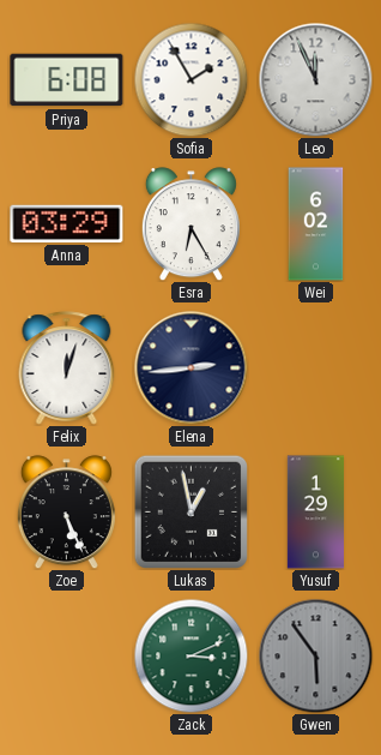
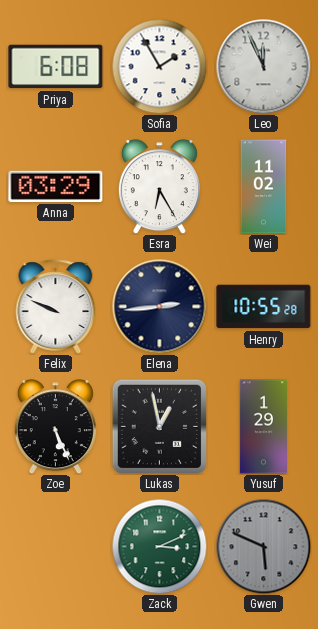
Wei: 6:02 -> 11:02 (264, 187)
Felix: 12:03 -> 9:49 (56, 307)
Henry: none -> 10:55 (264, 307)
Gwen: 5:54 -> 5:49 (263, 546)
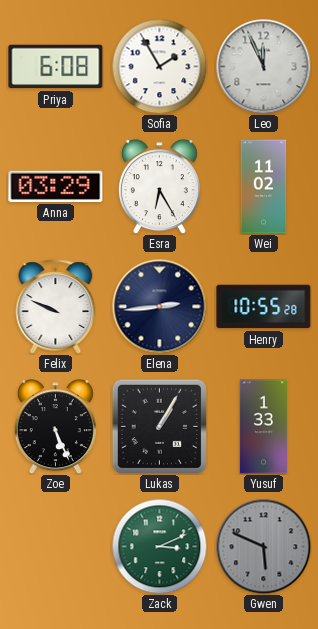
Lukas: 12:58 -> 1:05 (159, 426)
Yusuf: 1:29 -> 1:33 (263, 427)
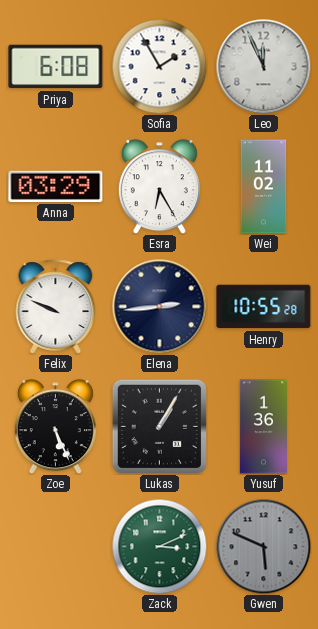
Yusuf: 1:33 -> 1:36 (263, 427)
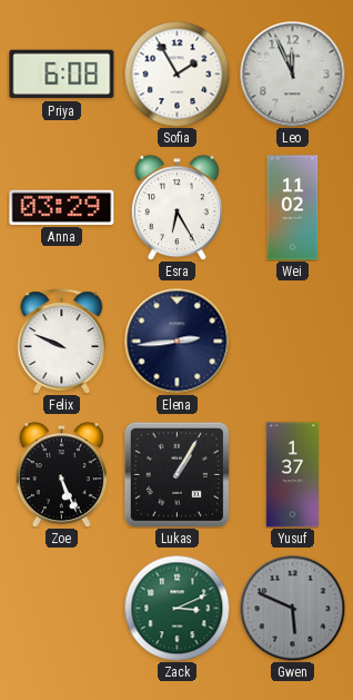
Henry: 10:55 -> none (264, 307)
Yusuf: 1:36 -> 1:37 (292, 475)
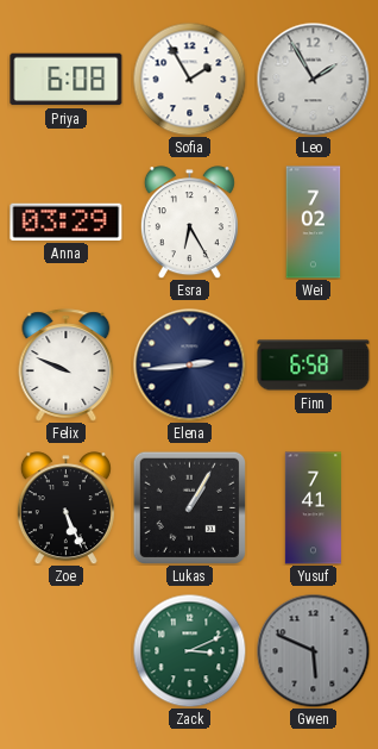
Leo: 11:56 -> 1:55 (313, 79)
Wei: 11:02 -> 7:02 (314, 223)
Finn: none -> 6:58 (314, 366)
Yusuf: 1:37 -> 7:41 (313, 508)
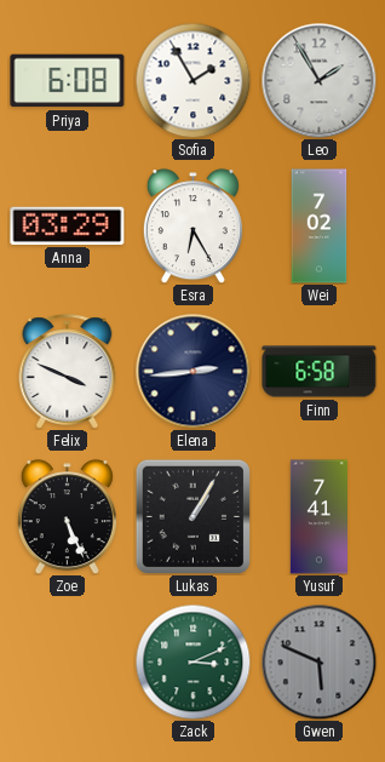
Felix: 9:49 -> 3:49 (68, 372)
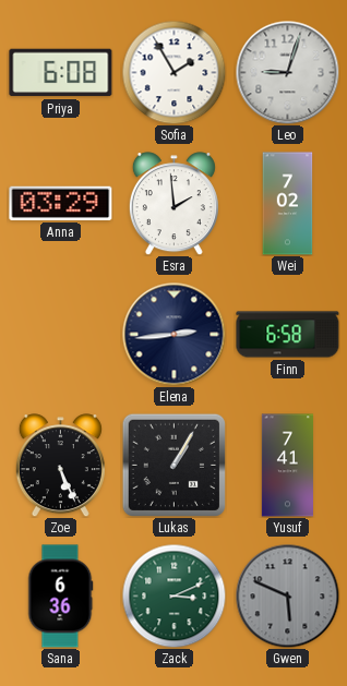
Leo: 1:55 -> 9:03 (287, 72)
Esra: 6:25 -> 1:59 (174, 204)
Felix: 3:49 -> none (68, 372)
Sana: none -> 6:36 (61, 597)
